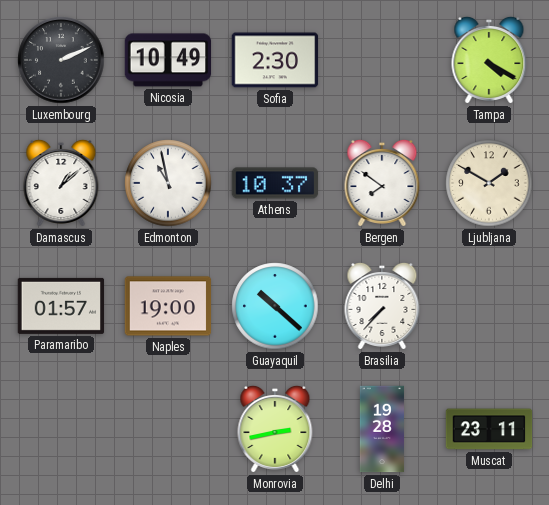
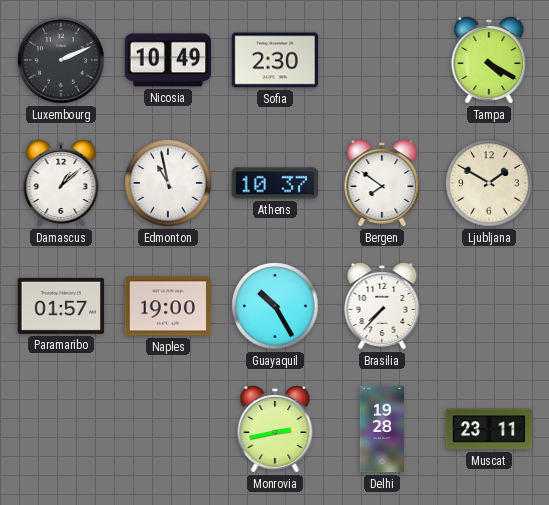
Guayaquil: 10:22 -> 10:25 (275, 306)
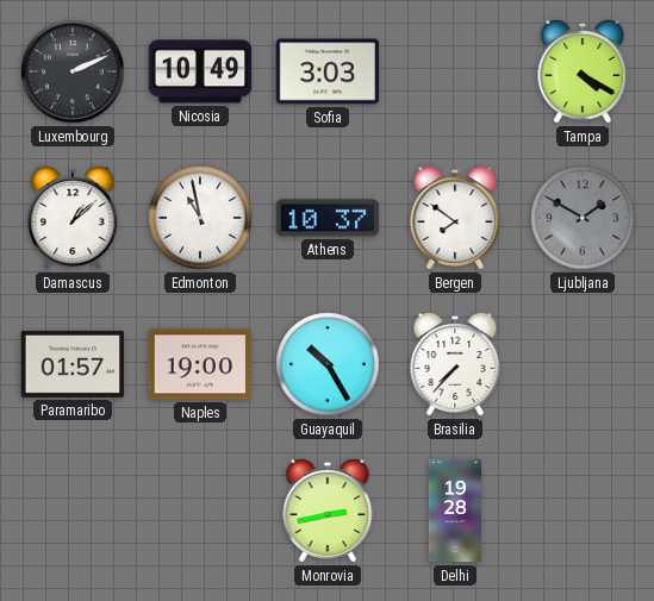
Sofia: 2:30 -> 3:03 (328, 71)
Ljubljana dial: cream -> grey (583, 218)
Muscat: 23:11 -> none (489, 429)
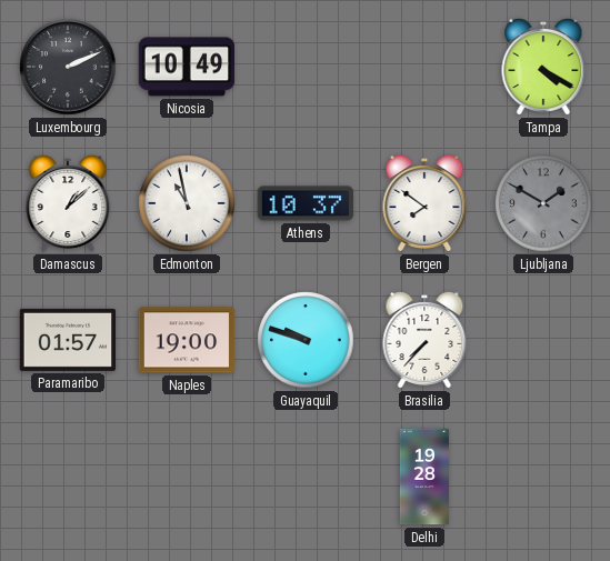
Sofia: 3:03 -> none (328, 71)
Guayaquil: 10:25 -> 9:48 (306, 340)
Monrovia: 2:43 -> none (328, 511)
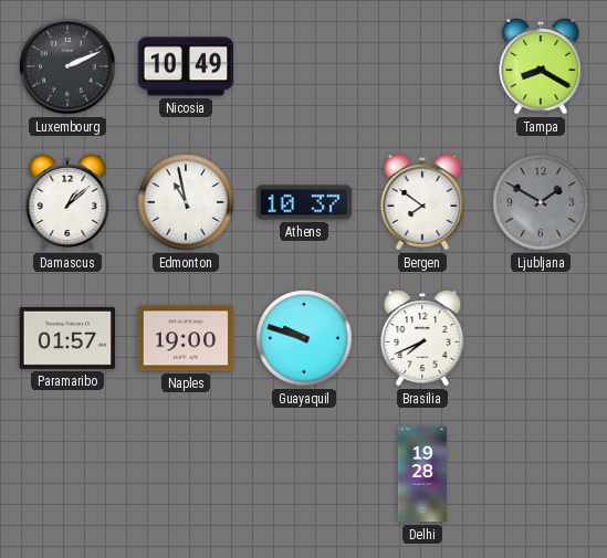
Tampa: 4:20 -> 8:20 (541, 66)
Brasilia: 7:37 -> 7:41 (422, 338)
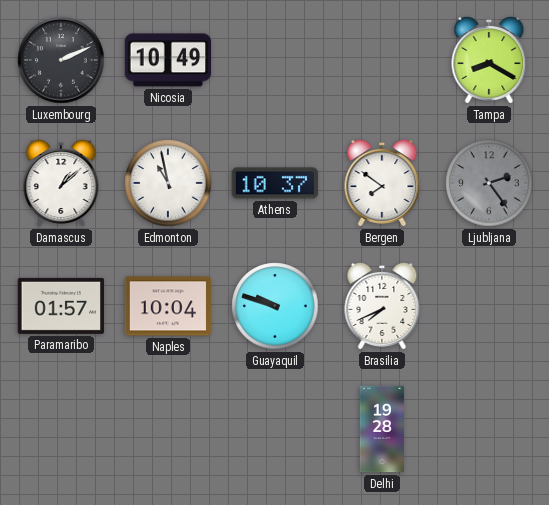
Ljubljana: 1:50 -> 2:24 (489, 183)
Naples: 19:00 -> 10:04 (168, 306)
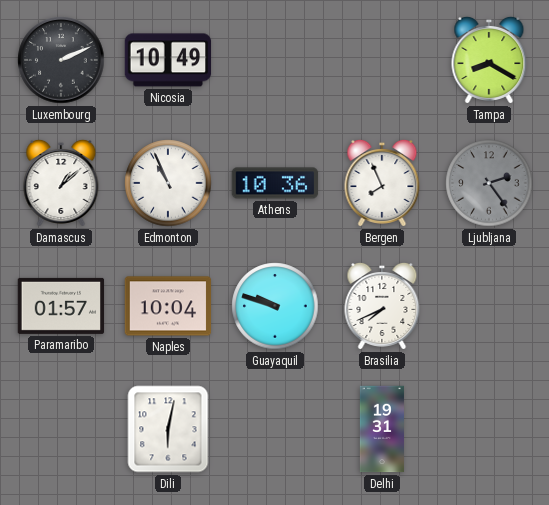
Edmonton: 10:58 -> 10:56 (168, 183)
Athens: 10:37 -> 10:36 (275, 183)
Bergen: 7:51 -> 7:56 (382, 183)
Dili: none -> 6:02 (168, 429)
Delhi: 19:28 -> 19:31 (382, 429)
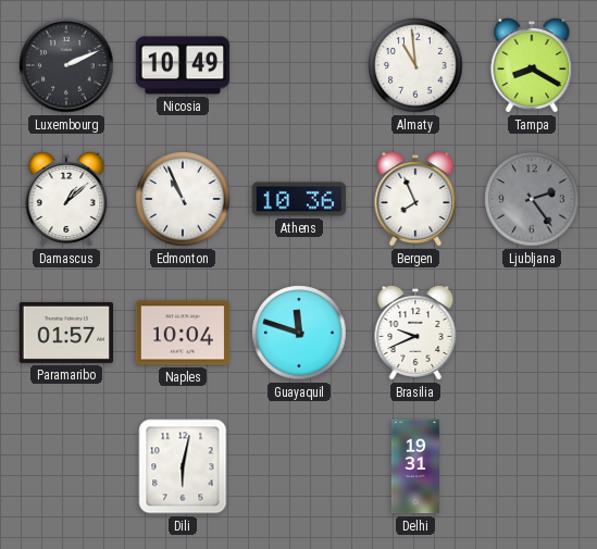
Almaty: none -> 10:59 (415, 65)
Guayaquil: 9:48 -> 11:48 (299, 333)
Brasilia: 7:41 -> 9:41 (415, 333)
